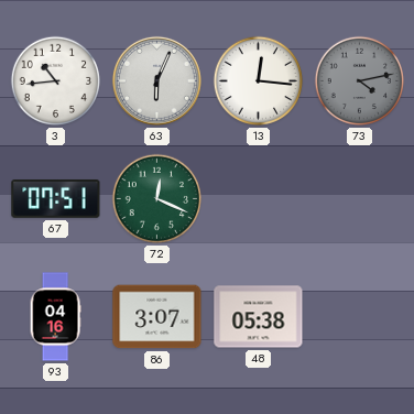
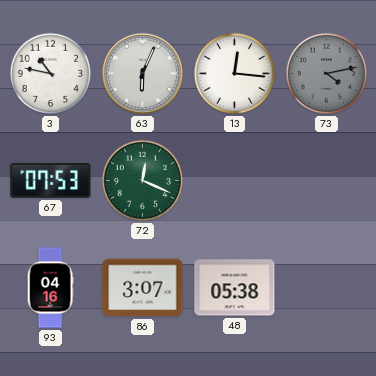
3: 10:44 -> 10:47 (51, 74)
67: 07:51 -> 07:53 (51, 180)
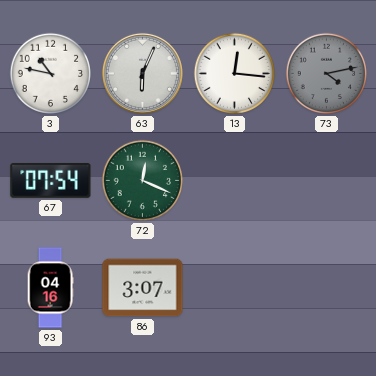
67: 07:53 -> 07:54 (51, 180)
48: 05:38 -> none (235, 288)
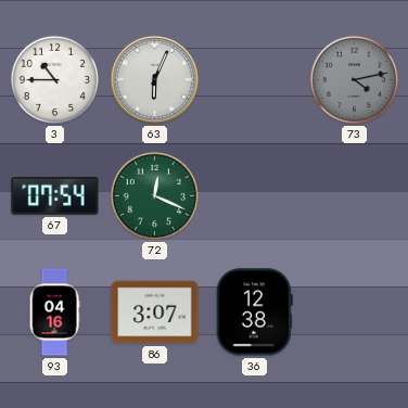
3: 10:47 -> 10:45 (55, 80)
13: 12:16 -> none (235, 74)
36: none -> 12:38 (254, 313)
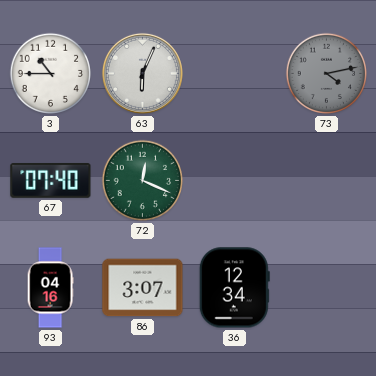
67: 07:54 -> 07:40 (51, 180)
36: 12:38 -> 12:34 (234, 288)
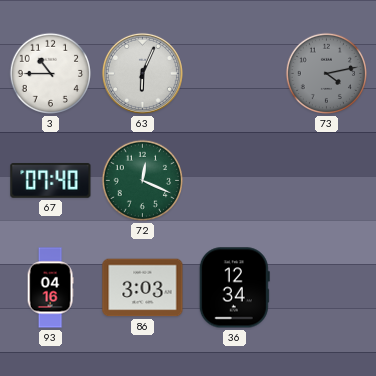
86: 3:07 -> 3:03 (143, 288)
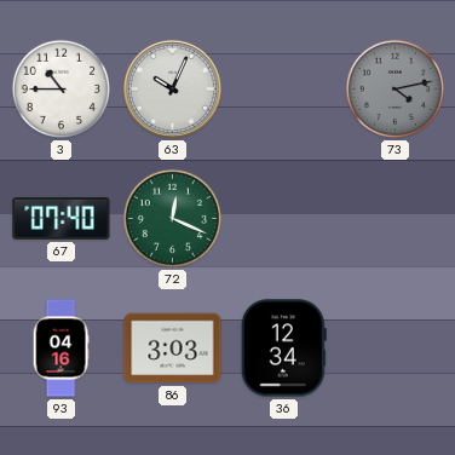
63: 6:04 -> 10:04 (172, 88)
